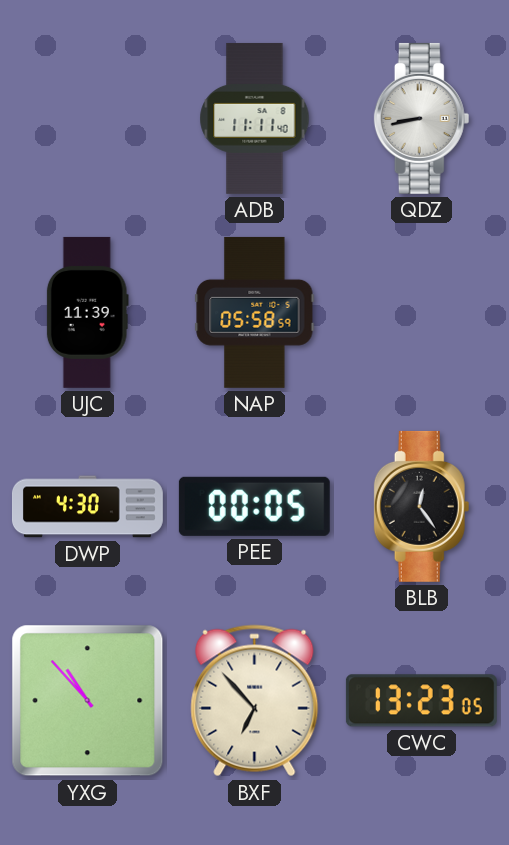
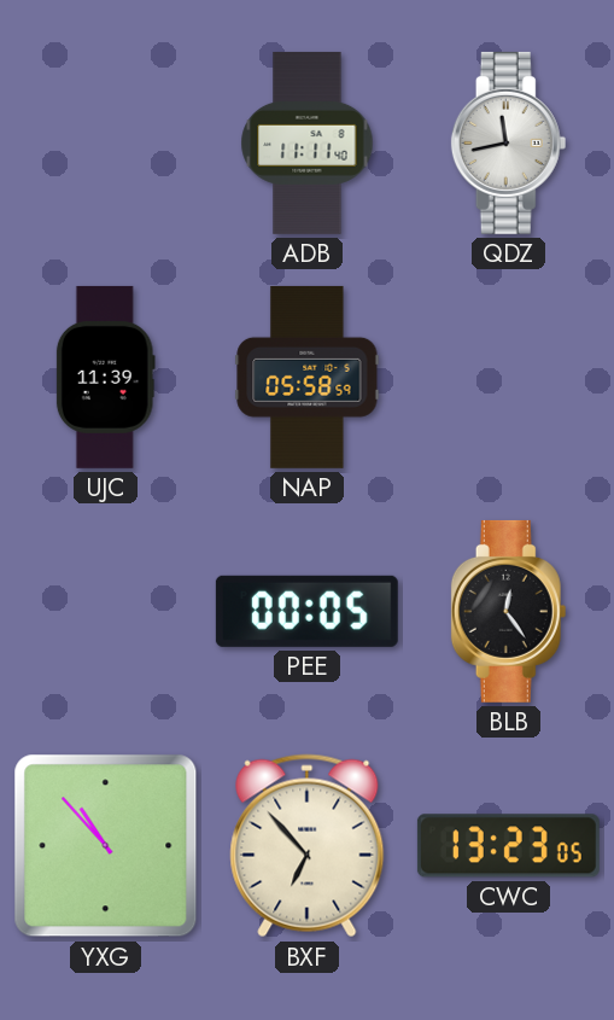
QDZ: 8:43 -> 11:43 (509, 142)
DWP: 4:30 -> none (87, 507)
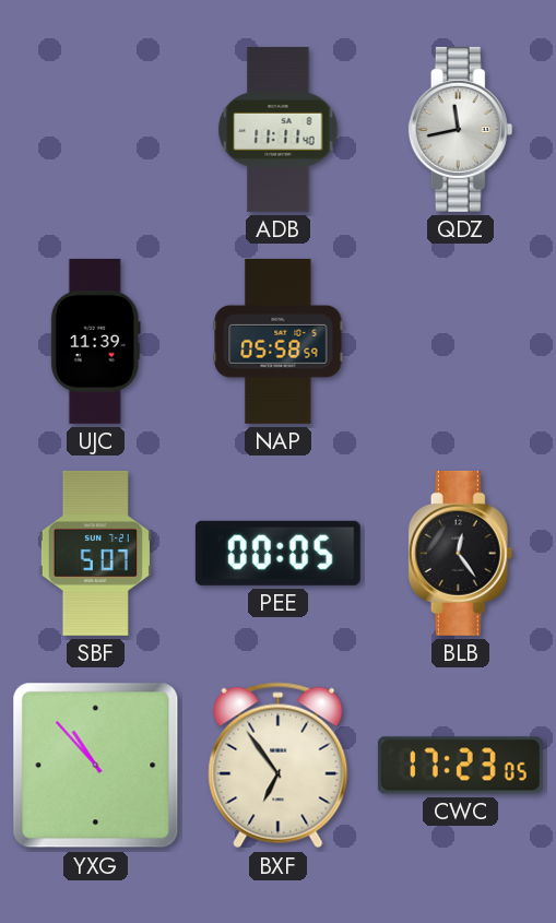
SBF: none -> 5:07 (95, 553)
BXF: 6:53 -> 6:54 (279, 766)
CWC: 13:23 -> 17:23 (460, 766)
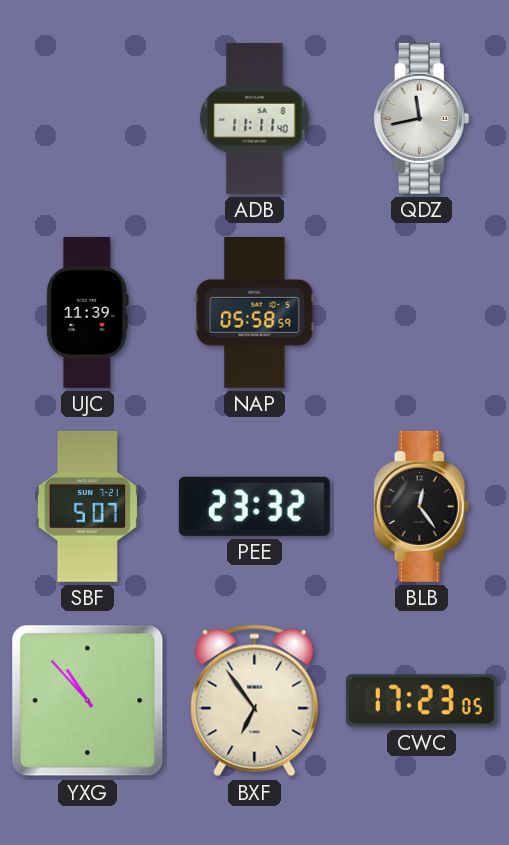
PEE: 00:05 -> 23:32 (254, 506)
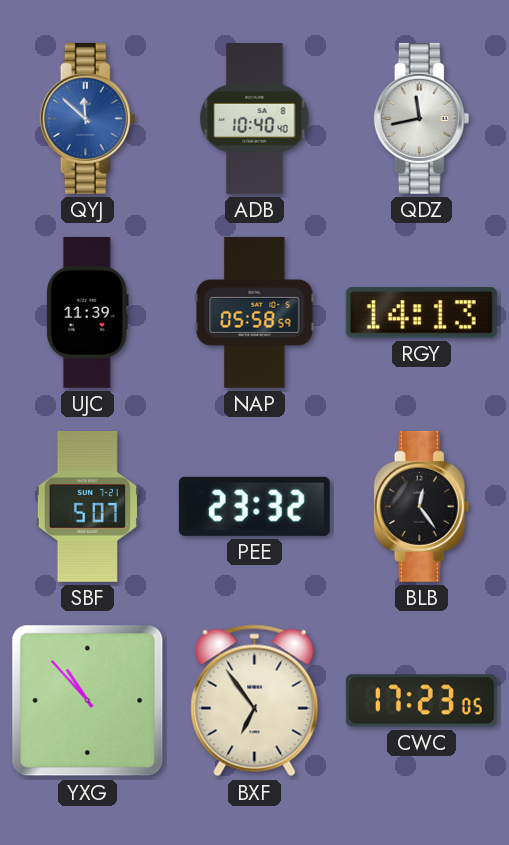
QYJ: none -> 11:52 (88, 118)
ADB: 11:11 -> 10:40 (255, 118)
RGY: none -> 14:13 (421, 313)
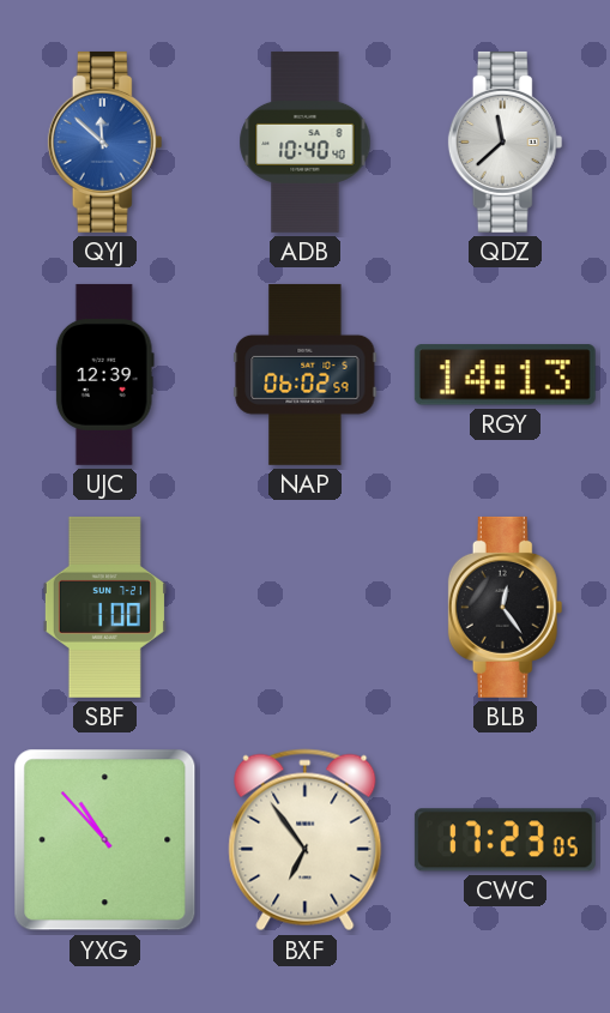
QDZ: 11:43 -> 11:38 (506, 141)
UJC: 11:39 -> 12:39 (104, 374)
NAP: 05:58 -> 06:02 (306, 374)
SBF: 5:07 -> 1:00 (104, 607)
PEE: 23:32 -> none (254, 506)
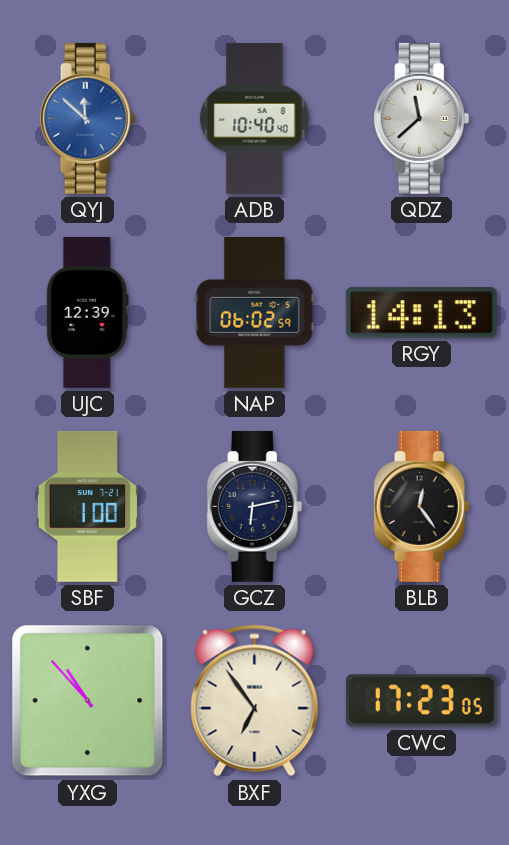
GCZ: none -> 6:13 (255, 506)
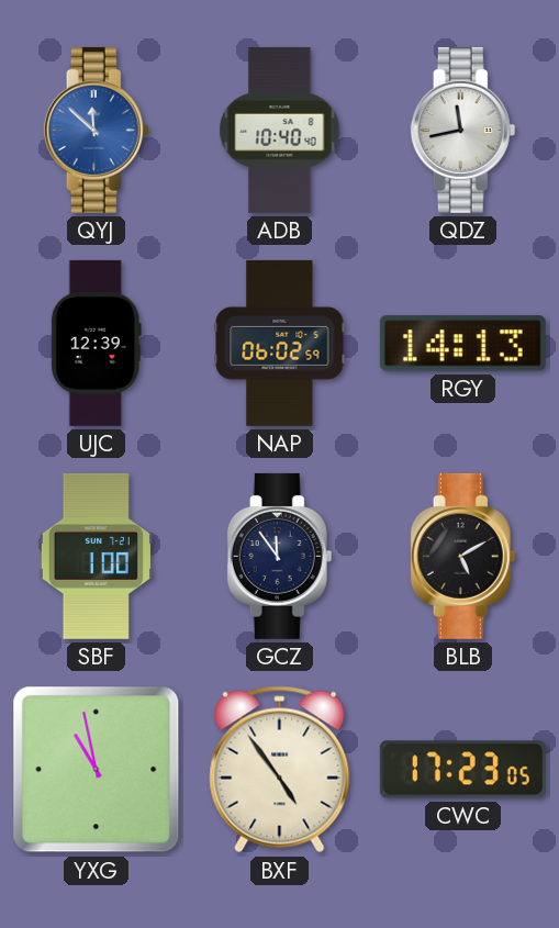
QDZ: 11:38 -> 11:43 (463, 130)
GCZ: 6:13 -> 11:54 (280, 556)
BLB: 12:24 -> 5:10 (463, 556)
YXG: 10:53 -> 10:58 (97, 770)
BXF: 6:54 -> 4:54 (280, 770)
